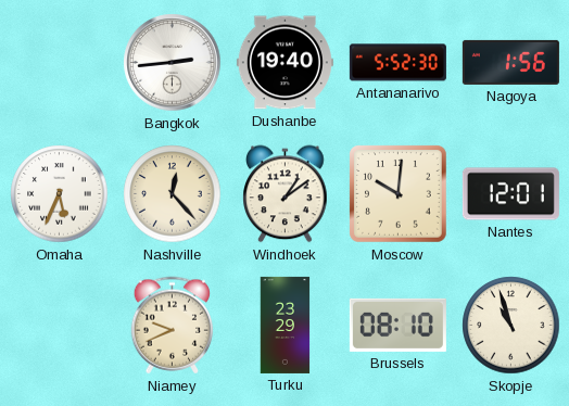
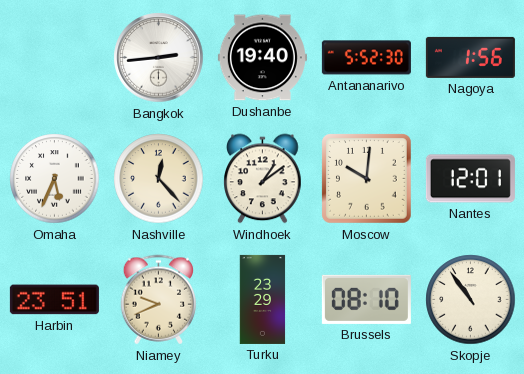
Harbin: none -> 23:51 (54, 300)
Skopje: 10:57 -> 10:54 (471, 300)
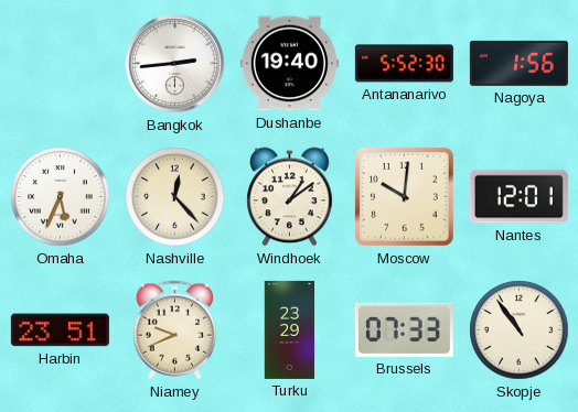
Brussels: 08:10 -> 07:33 (404, 329)
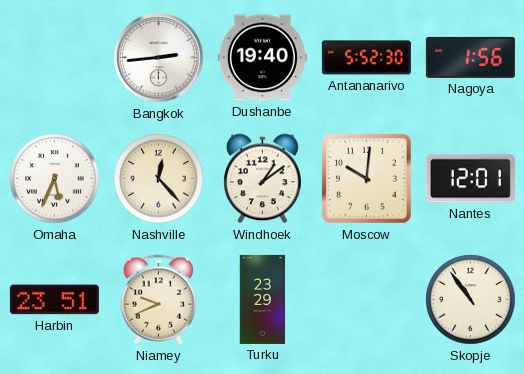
Brussels: 07:33 -> none (404, 329)
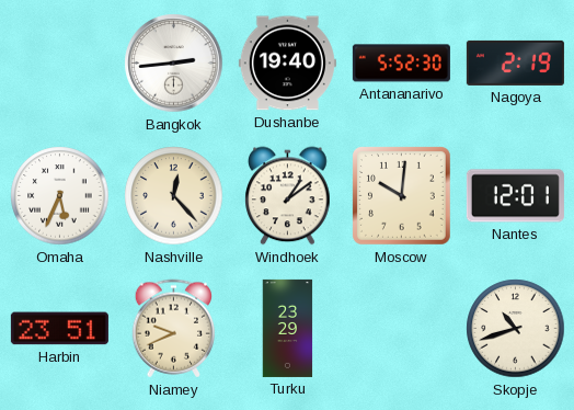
Nagoya: 1:56 -> 2:19 (515, 62)
Skopje: 10:54 -> 10:42 (516, 329)
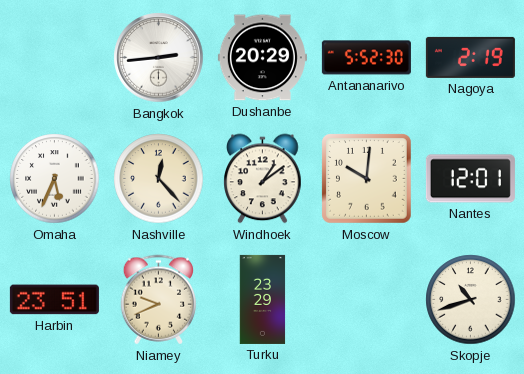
Dushanbe: 19:40 -> 20:29 (262, 58)
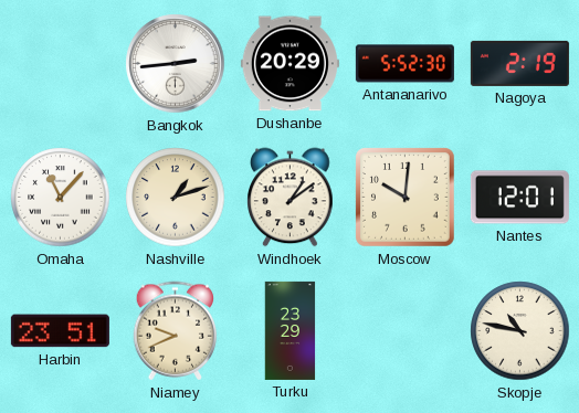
Omaha: 5:34 -> 11:07 (61, 198)
Nashville: 12:23 -> 1:12 (176, 198)
Skopje: 10:42 -> 10:47 (520, 331)
